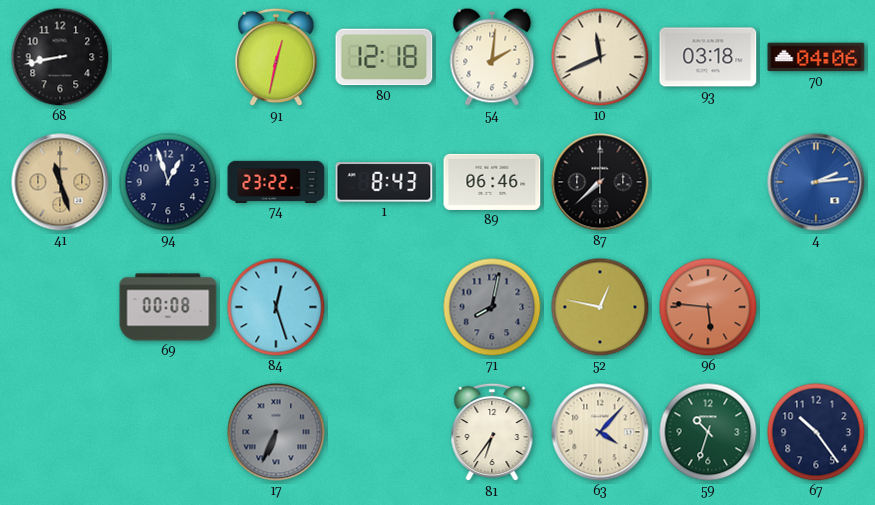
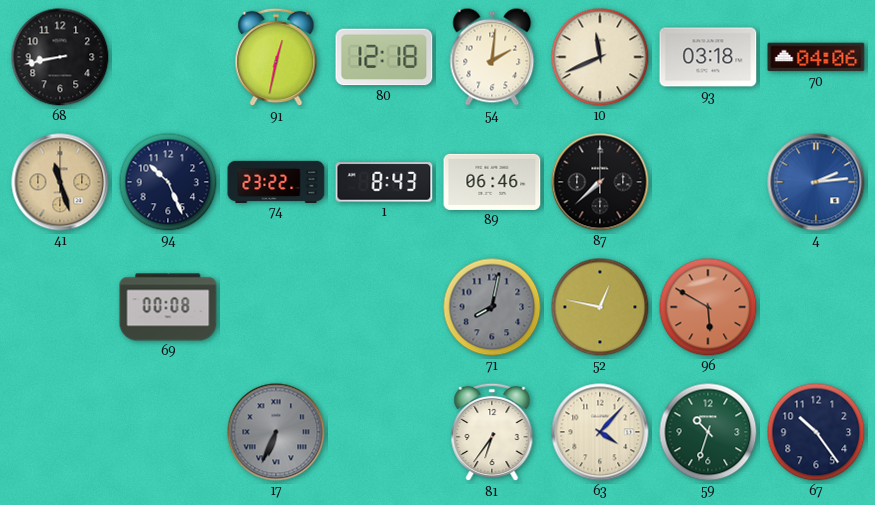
94: 12:57 -> 10:26 (168, 182)
84: 12:27 -> none (276, 307)
96: 5:46 -> 5:50 (708, 307)
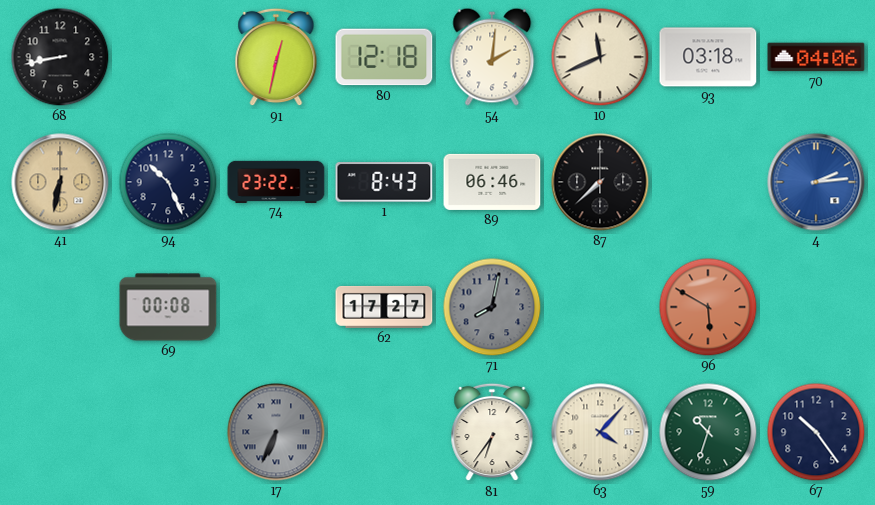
41: 11:27 -> 6:32 (60, 182)
62: none -> 17:27 (384, 307)
52: 12:47 -> none (600, 307)
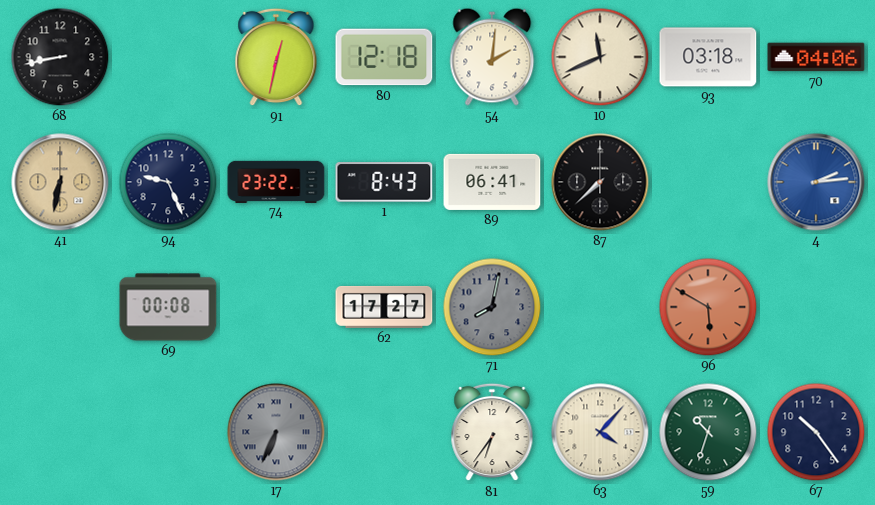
94: 10:26 -> 9:26 (168, 182)
89: 06:46 -> 06:41 (492, 182)
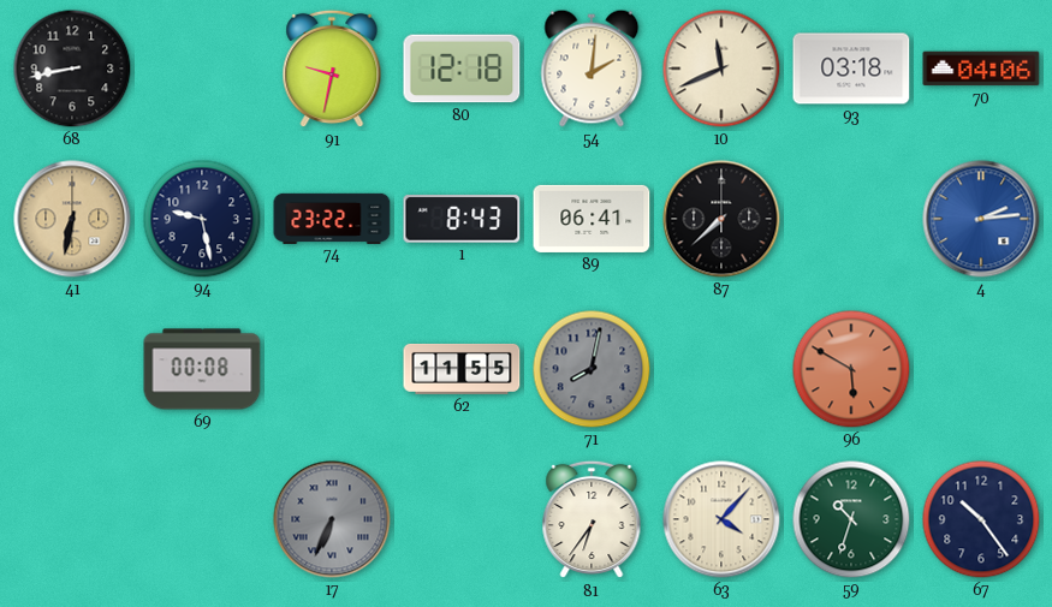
91: 12:32 -> 9:32 (332, 69)
94: 9:26 -> 9:28 (202, 219)
62: 17:27 -> 11:55 (462, 369)
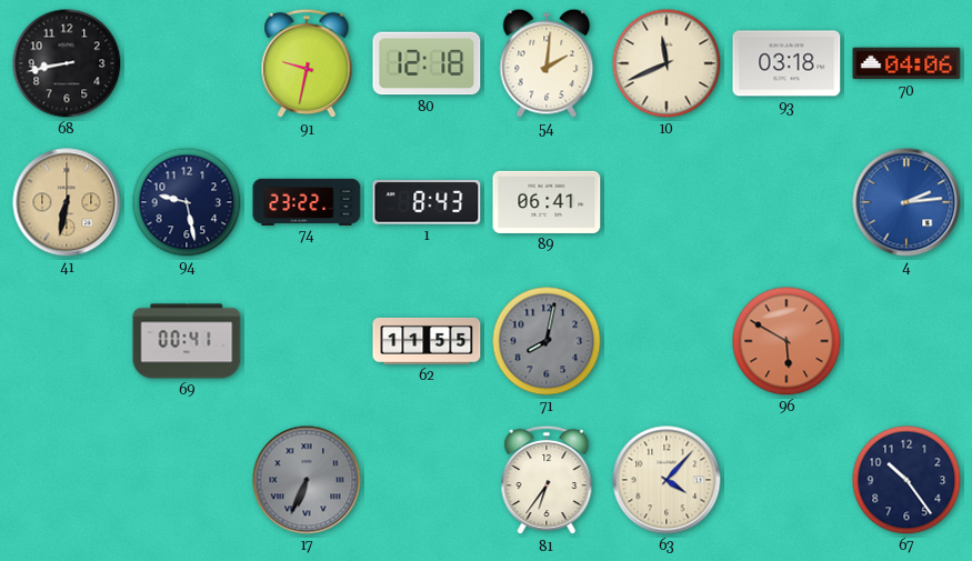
87: 7:38 -> none (721, 219)
69: 00:08 -> 00:41 (187, 341)
59: 10:33 -> none (851, 519)
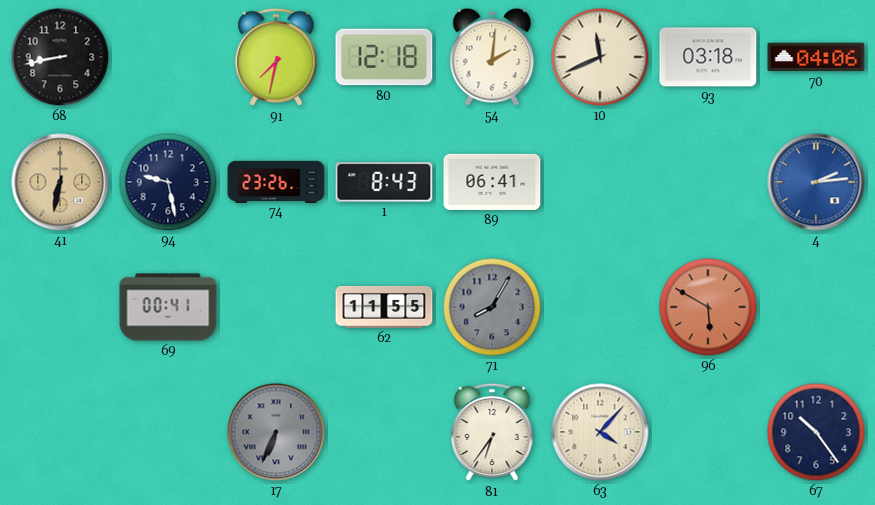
91: 9:32 -> 7:32 (276, 57)
74: 23:22 -> 23:26 (276, 181)
71: 8:02 -> 8:05 (492, 307)
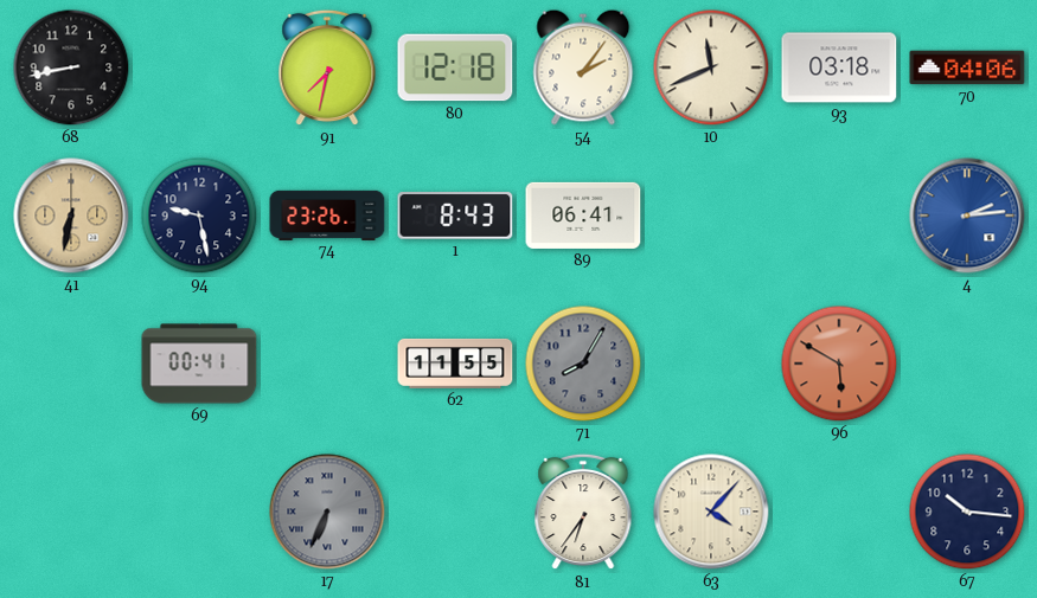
54: 2:01 -> 2:06 (583, 67)
67: 10:24 -> 10:16 (967, 512)
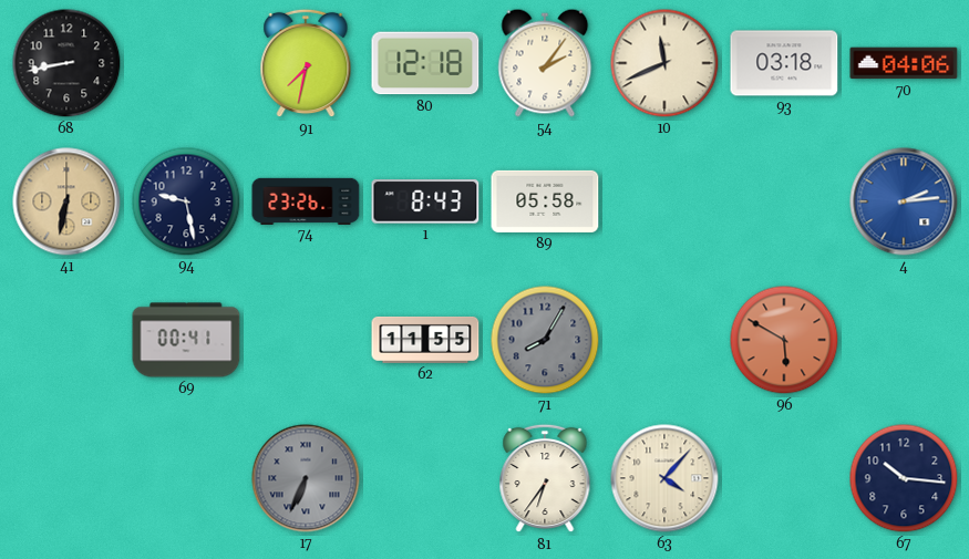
89: 06:41 -> 05:58 (545, 201)
